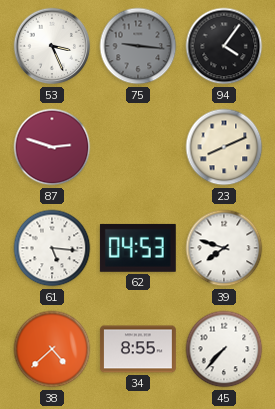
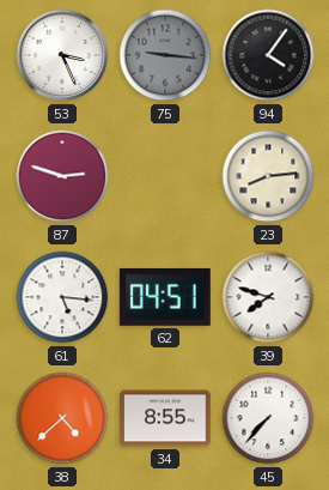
23: 8:11 -> 8:14 (268, 176)
62: 04:53 -> 04:51 (165, 297)
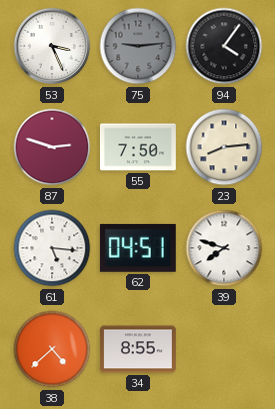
75: 9:16 -> 9:14 (138, 46)
55: none -> 7:50 (138, 147)
45: 7:37 -> none (268, 418)
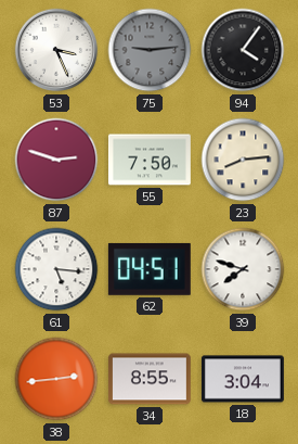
38: 4:38 -> 2:44 (56, 379)
18: none -> 3:04 (243, 379)
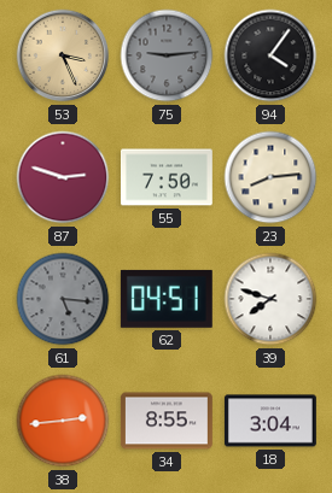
53 dial: white -> champagne (63, 55)
61 dial: white -> grey (63, 299)
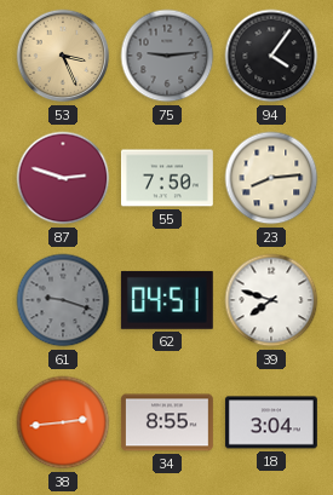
61: 5:16 -> 9:18 (63, 300)
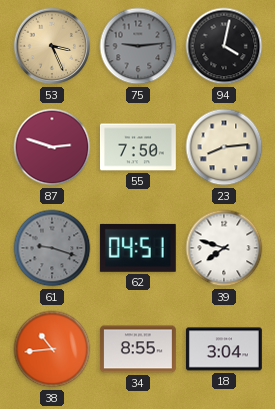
94: 4:06 -> 4:02 (224, 46)
38: 2:44 -> 10:44 (52, 349)
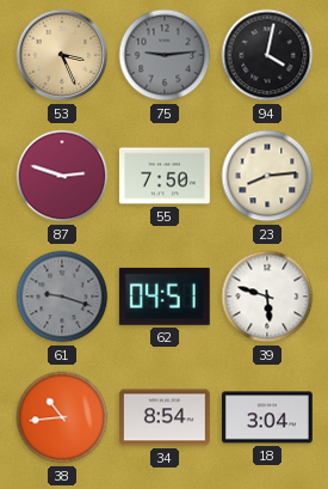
39: 7:48 -> 5:48 (267, 297)
34: 8:55 -> 8:54 (165, 417)
